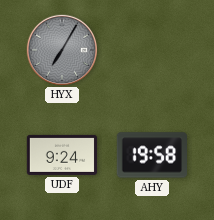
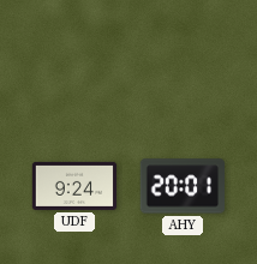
HYX: 7:05 -> none (61, 49)
AHY: 19:58 -> 20:01 (183, 186)
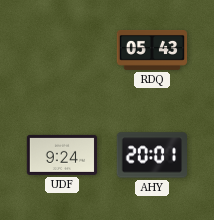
RDQ: none -> 05:43 (152, 50)
